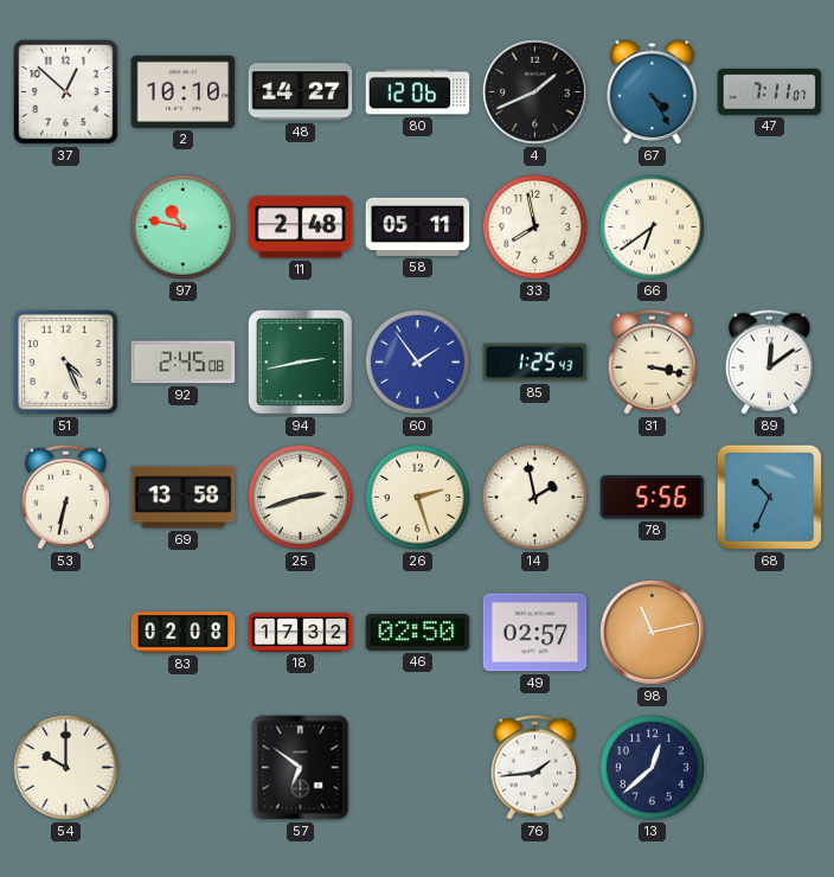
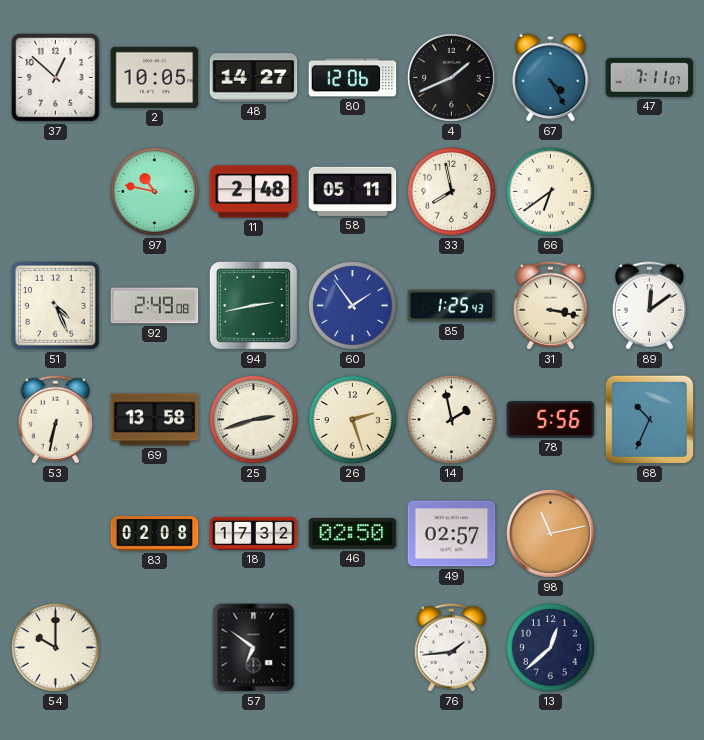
2: 10:10 -> 10:05 (155, 77)
92: 2:45 -> 2:49 (155, 306)
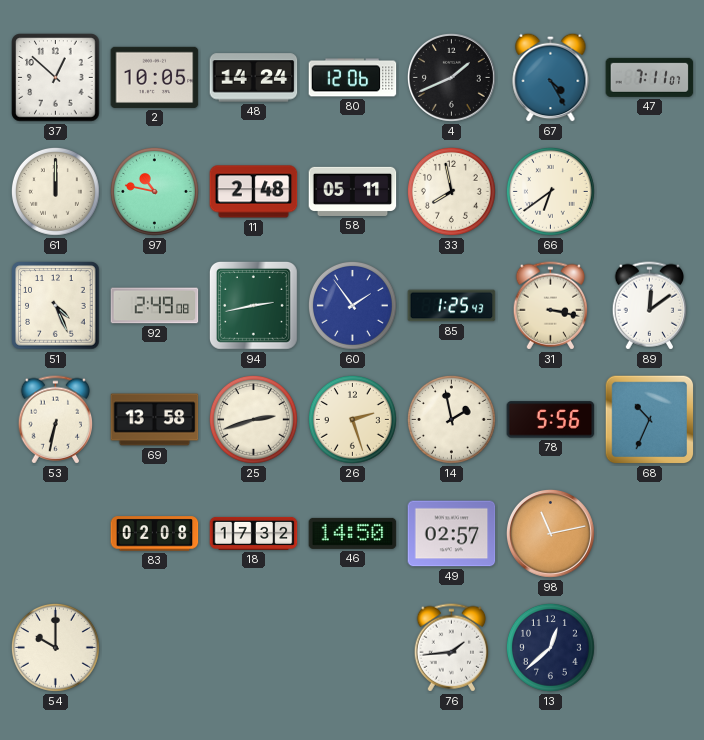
48: 14:27 -> 14:24 (254, 78)
61: none -> 12:00 (55, 191)
46: 02:50 -> 14:50 (353, 533)
57: 6:51 -> none (254, 648)
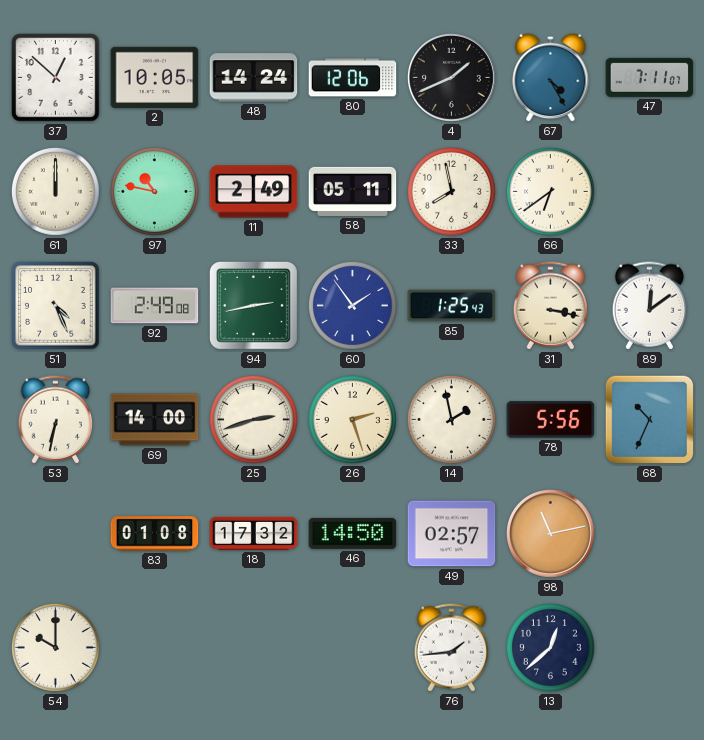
11: 2:48 -> 2:49 (254, 192)
69: 13:58 -> 14:00 (155, 420)
83: 02:08 -> 01:08 (155, 534)
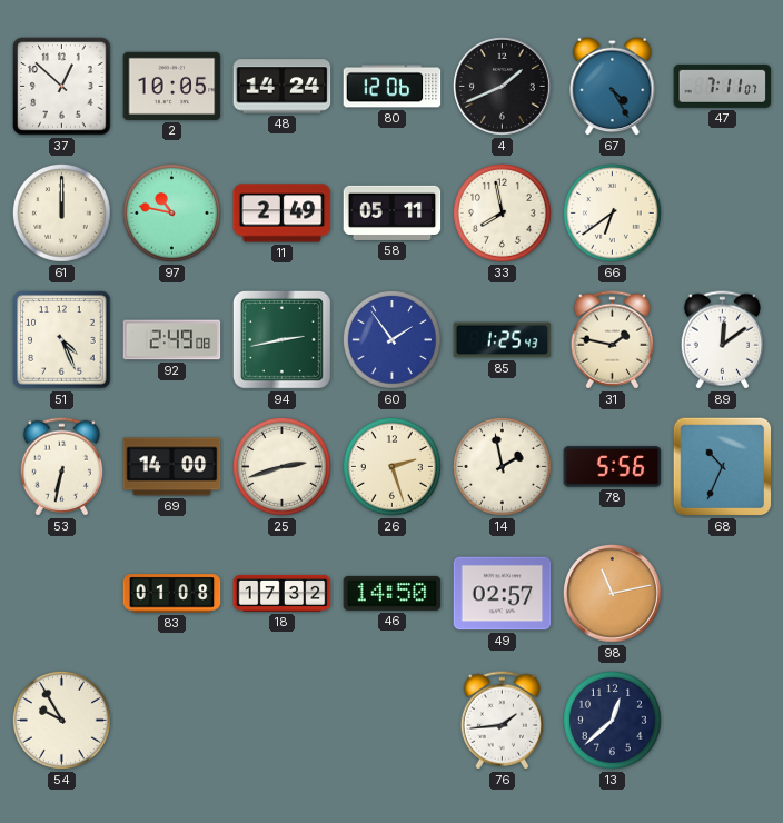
31: 3:17 -> 1:47 (613, 340)
54: 10:00 -> 9:55 (61, 720)
